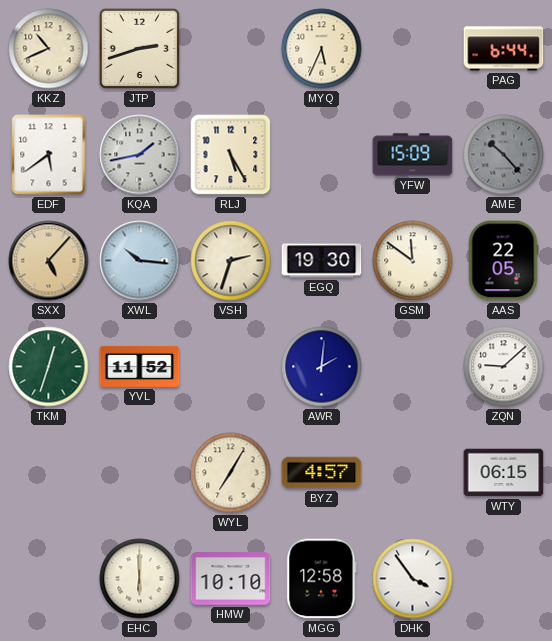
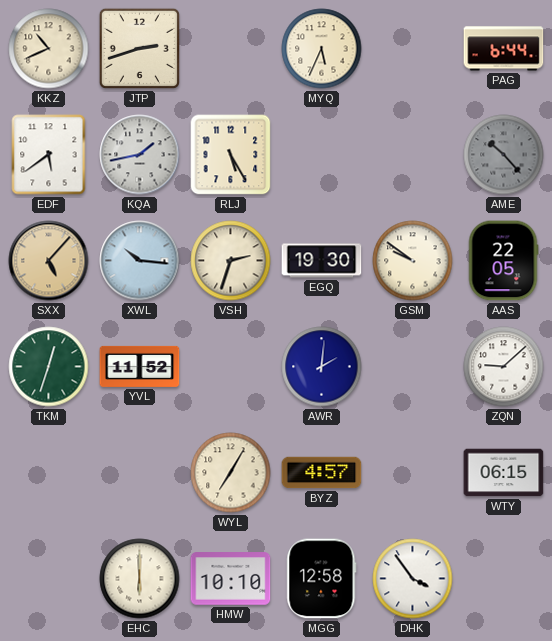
YFW: 15:09 -> none (413, 155)
GSM: 11:51 -> 9:51 (413, 261)
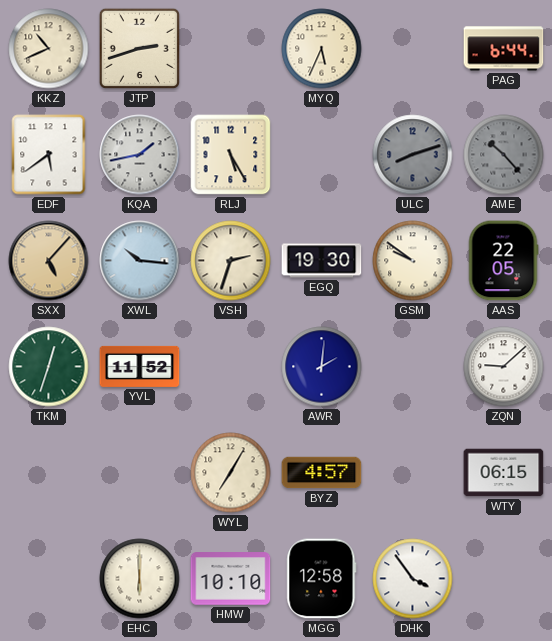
ULC: none -> 8:12 (413, 155)
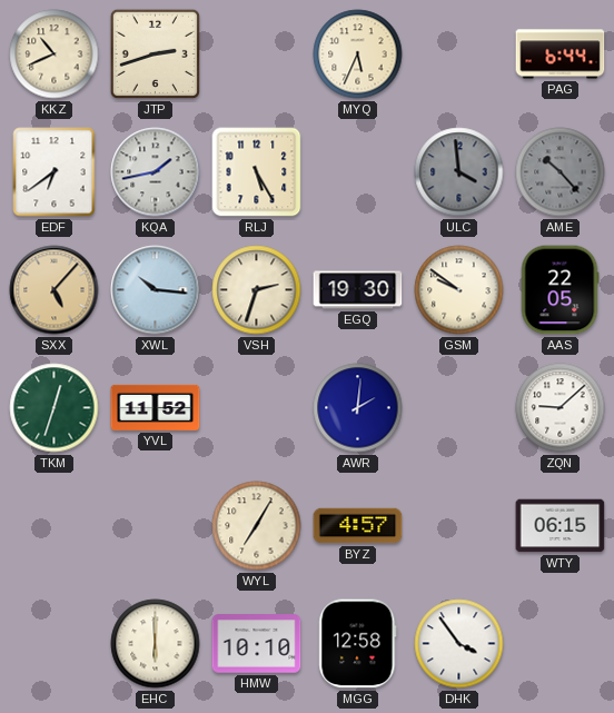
EDF: 5:39 -> 6:39 (55, 172)
ULC: 8:12 -> 3:59 (459, 172)
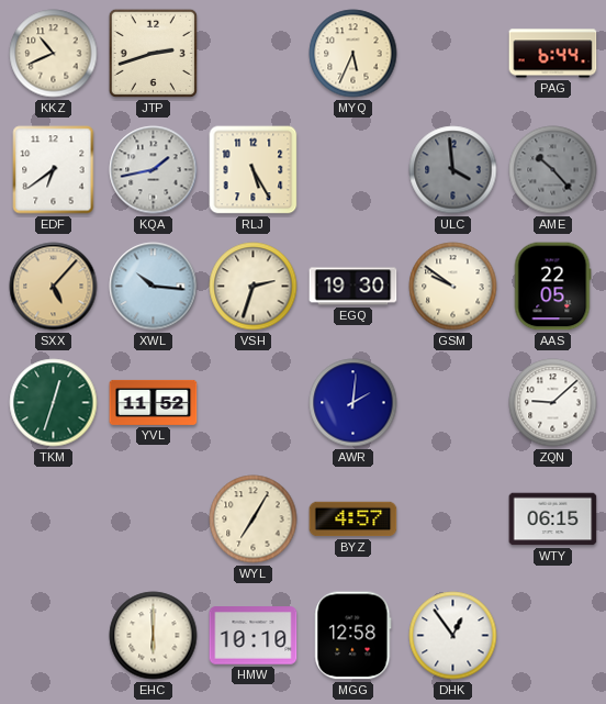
DHK: 3:54 -> 12:54 (453, 636)
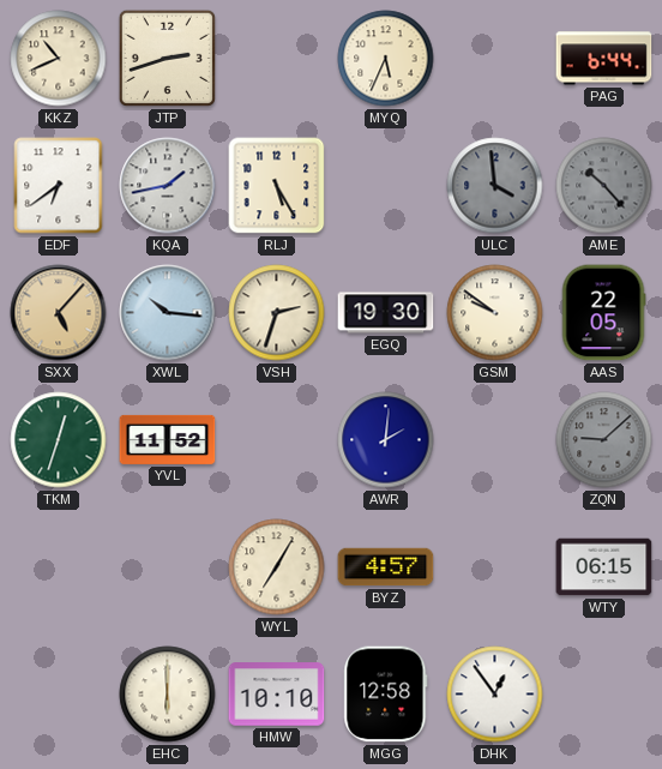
ZQN dial: white -> grey (604, 440)
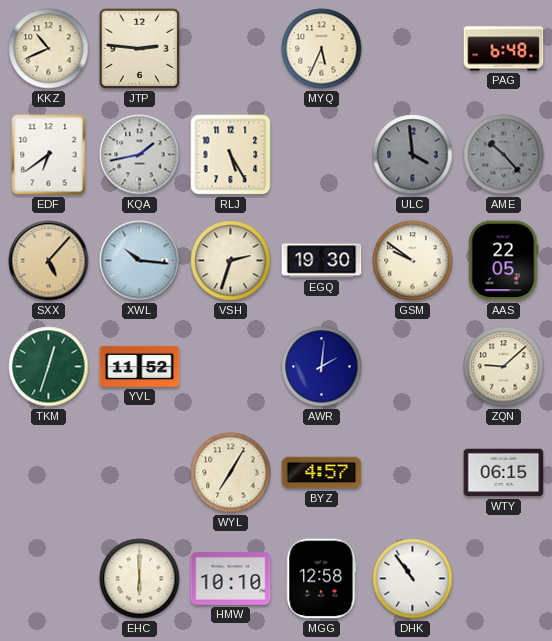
JTP: 2:42 -> 2:46 (139, 48)
PAG: 6:44 -> 6:48 (504, 49)
ZQN dial: grey -> cream (504, 367)
DHK: 12:54 -> 10:54 (413, 579)
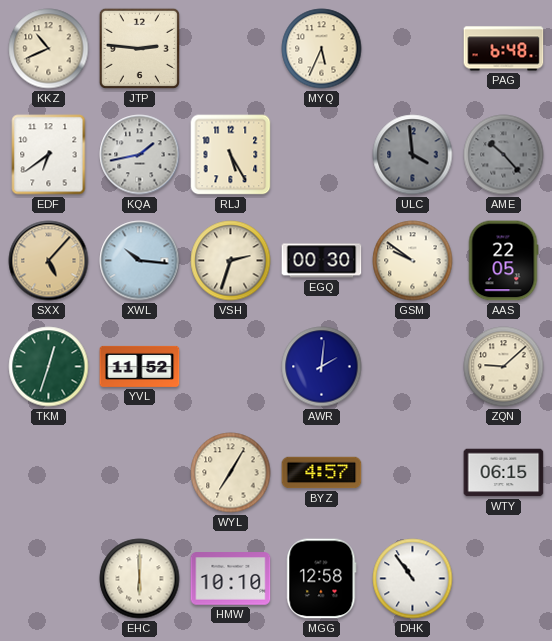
EGQ: 19:30 -> 00:30 (322, 261)
